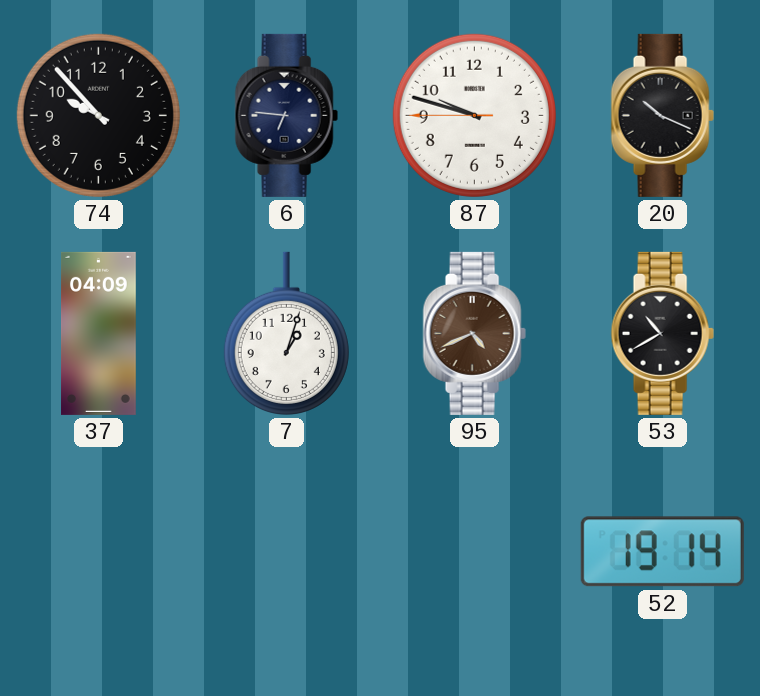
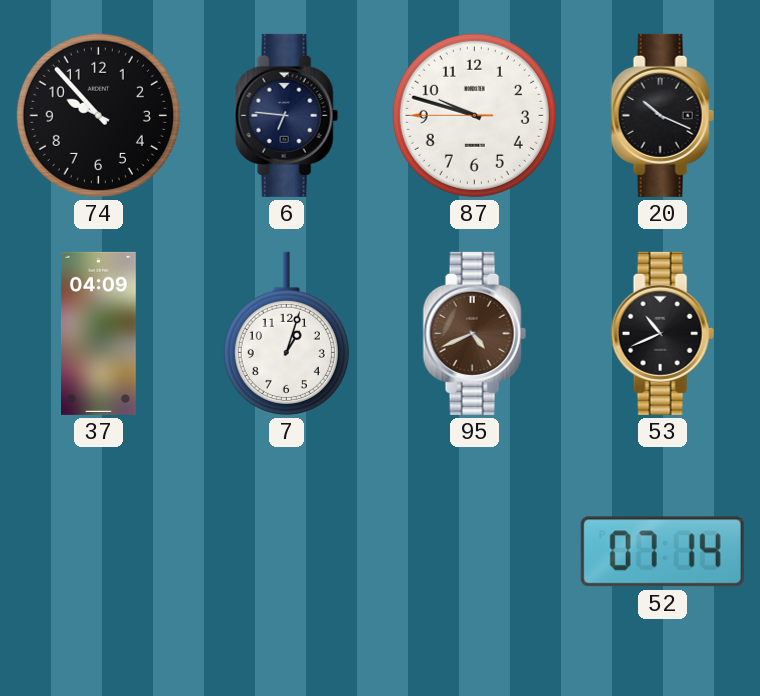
53: 10:40 -> 10:41 (662, 333)
52: 19:14 -> 07:14 (662, 552)
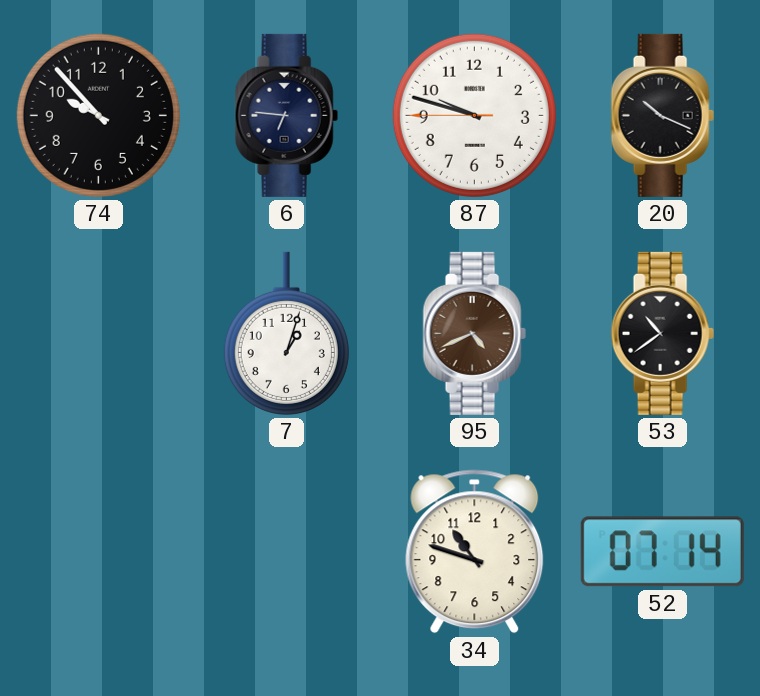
37: 04:09 -> none (99, 333)
53: 10:41 -> 10:39 (662, 333)
34: none -> 10:48 (475, 552)
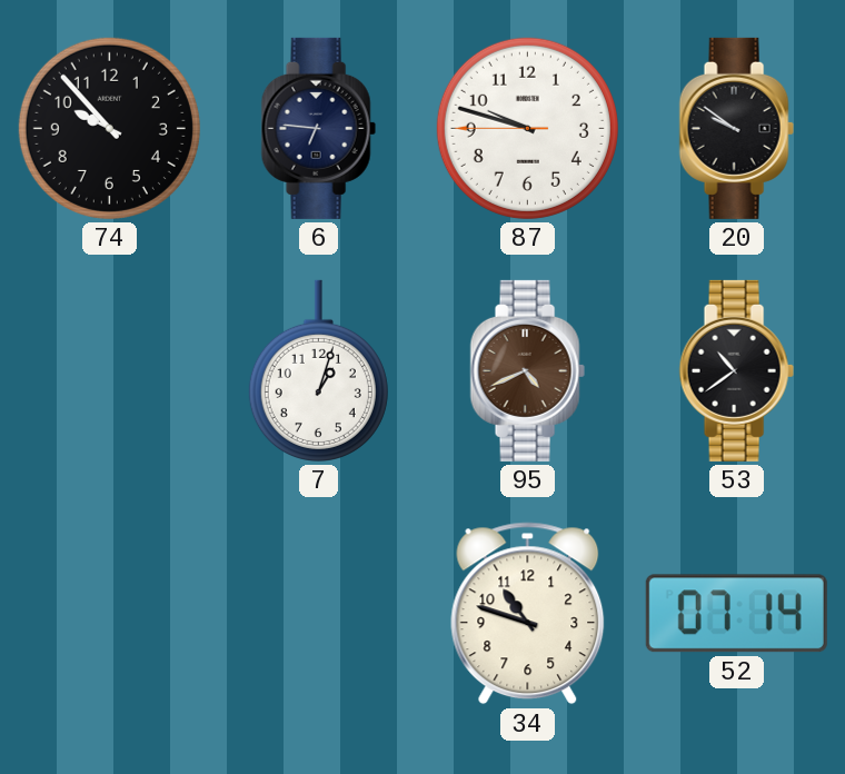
20: 10:19 -> 9:51 (736, 128)
